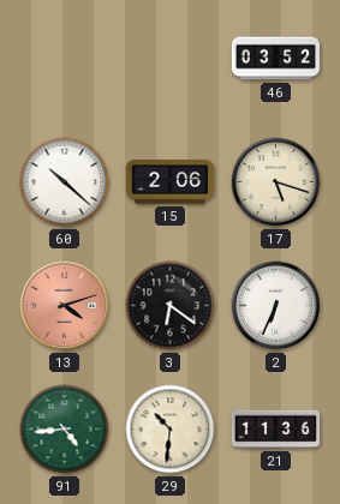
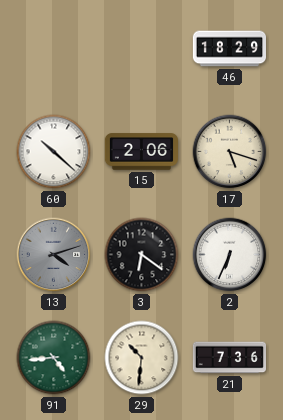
46: 03:52 -> 18:29 (229, 49)
13 dial: salmon -> grey (54, 255)
21: 11:36 -> 7:36 (229, 358)
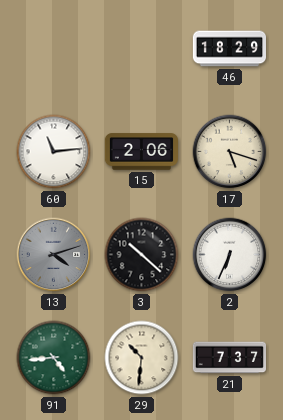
60: 10:22 -> 11:14 (54, 152)
3: 6:21 -> 10:22 (142, 255)
21: 7:36 -> 7:37 (229, 358)
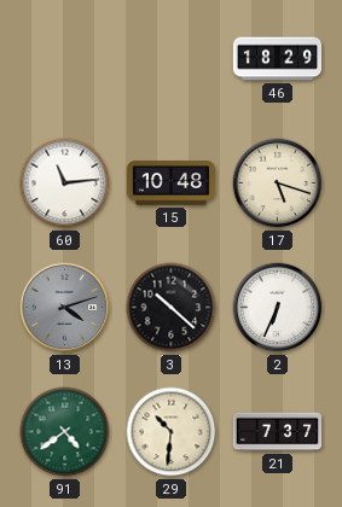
15: 2:06 -> 10:48 (170, 183)
91: 4:44 -> 4:39 (65, 432)
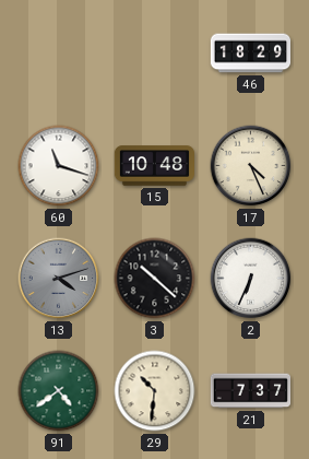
60: 11:14 -> 11:18 (59, 166)
17: 5:18 -> 4:26 (251, 166)
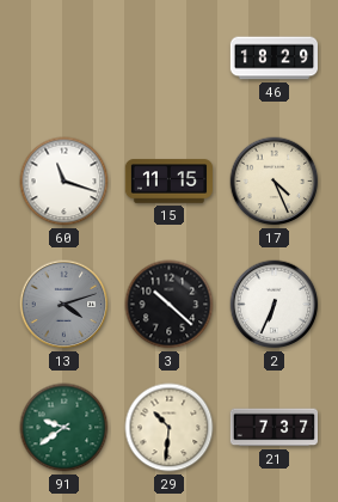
15: 10:48 -> 11:15 (168, 182)
91: 4:39 -> 9:39 (64, 428)
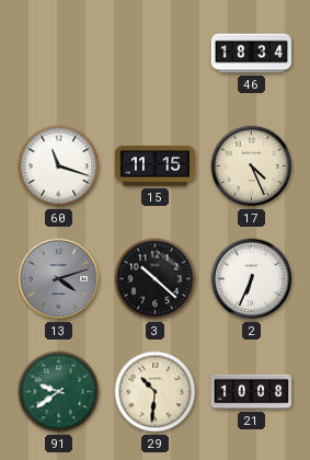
46: 18:29 -> 18:34 (251, 54)
21: 7:37 -> 10:08 (251, 392)
